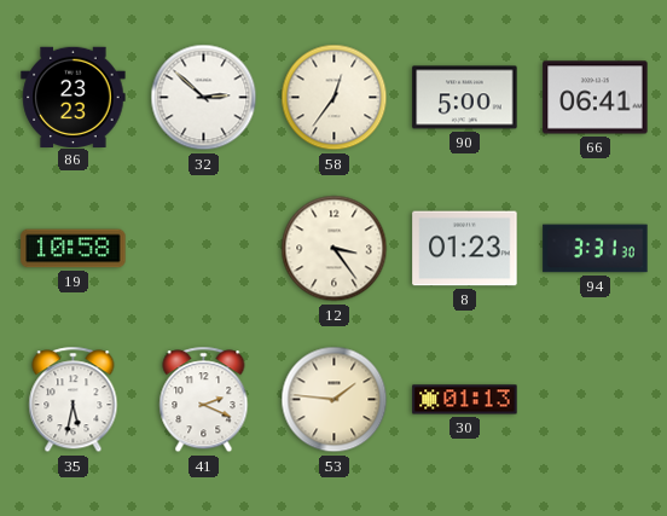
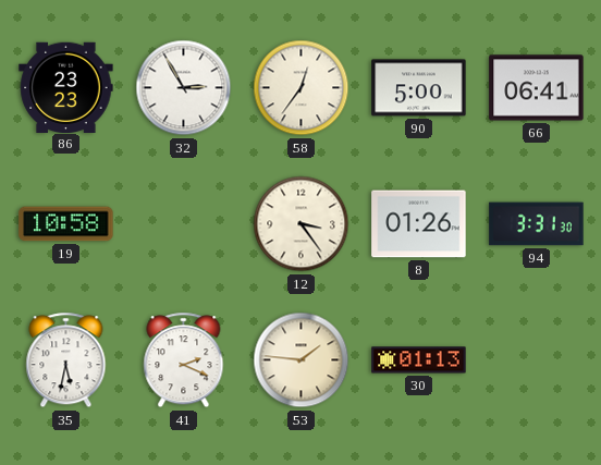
32: 2:52 -> 2:55 (184, 88)
8: 01:23 -> 01:26 (419, 224)
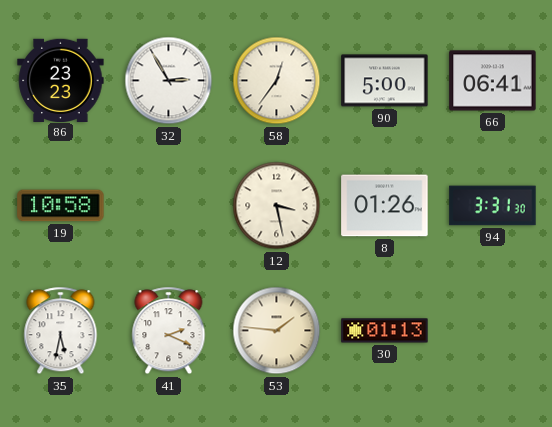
12: 3:24 -> 3:28 (277, 206)
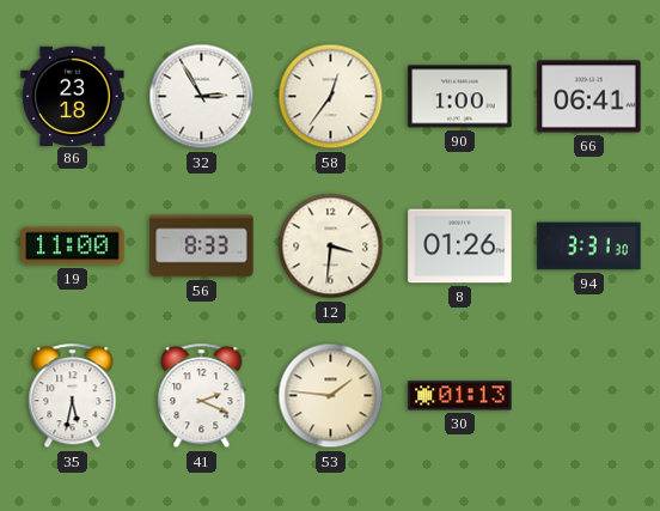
86: 23:23 -> 23:18 (73, 96)
90: 5:00 -> 1:00 (460, 97)
19: 10:58 -> 11:00 (73, 247)
56: none -> 8:33 (202, 247)
12: 3:28 -> 3:31 (331, 247)
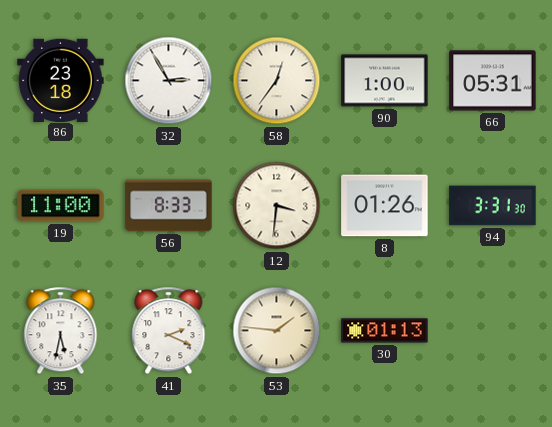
66: 06:41 -> 05:31 (493, 81)
